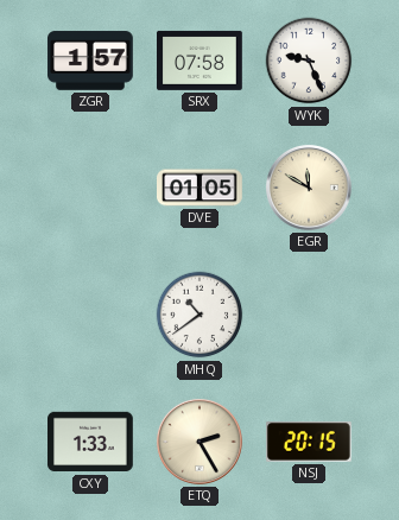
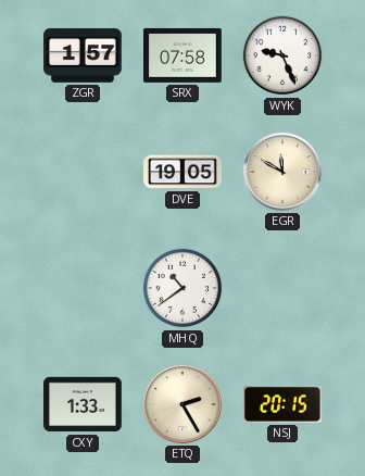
DVE: 01:05 -> 19:05 (184, 172)
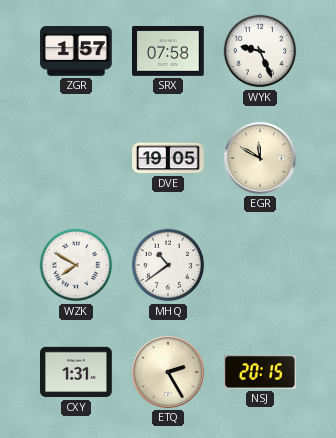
WZK: none -> 7:50 (76, 265)
CXY: 1:33 -> 1:31 (76, 372)
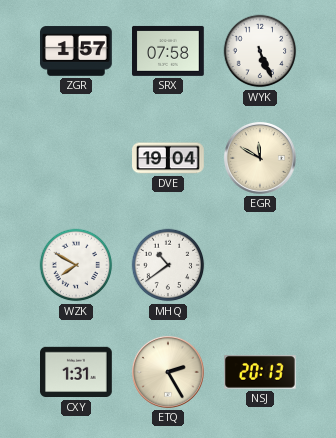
WYK: 9:26 -> 5:26 (260, 51)
DVE: 19:05 -> 19:04 (169, 158)
NSJ: 20:15 -> 20:13 (261, 372)
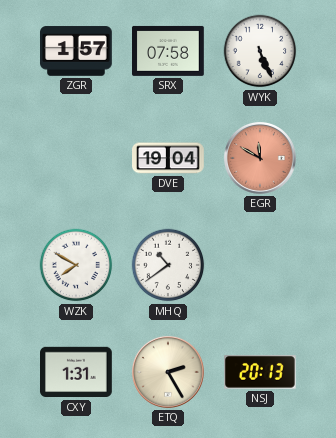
EGR dial: cream -> salmon (260, 158)
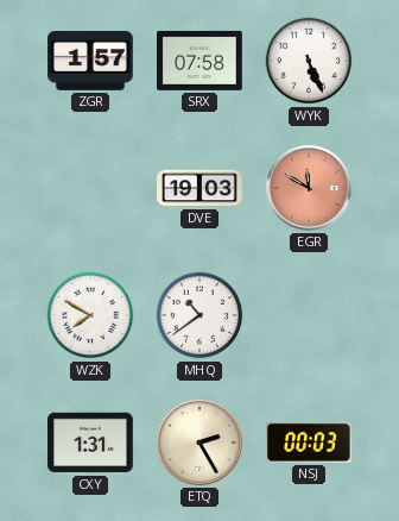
DVE: 19:04 -> 19:03 (201, 188)
NSJ: 20:13 -> 00:03 (310, 442)
